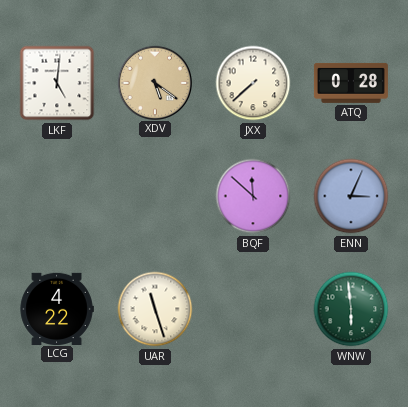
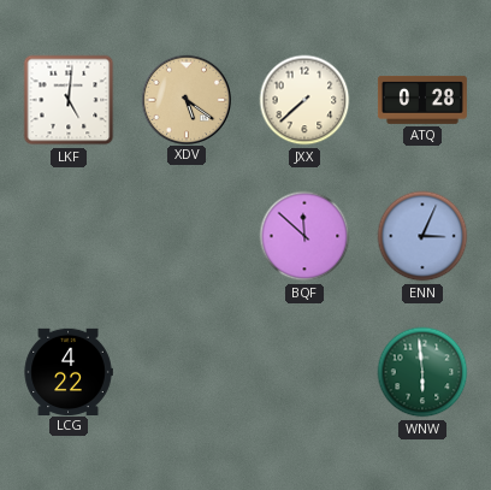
UAR: 11:27 -> none (155, 309)
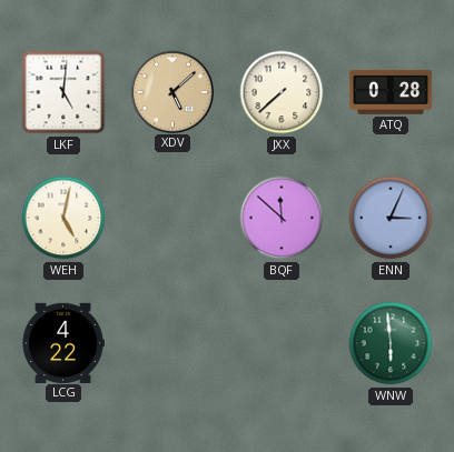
XDV: 5:21 -> 5:08 (171, 91)
WEH: none -> 5:02 (63, 218)
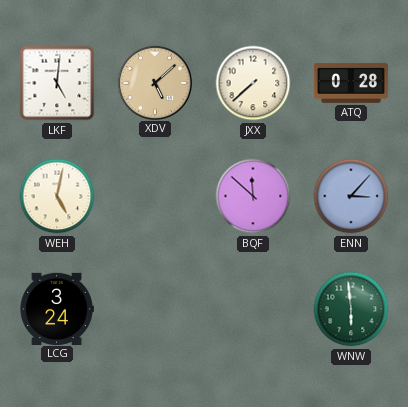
ENN: 3:04 -> 3:07 (351, 196)
LCG: 4:22 -> 3:24 (57, 308)
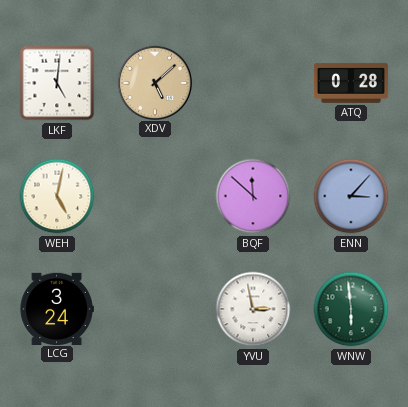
JXX: 7:38 -> none (253, 83)
YVU: none -> 2:58 (253, 309)
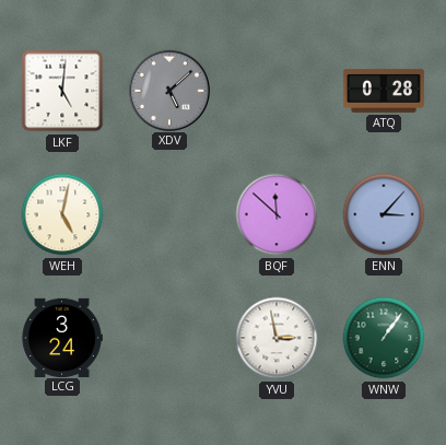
XDV dial: champagne -> grey (168, 90)
WNW: 5:59 -> 1:06 (384, 338)
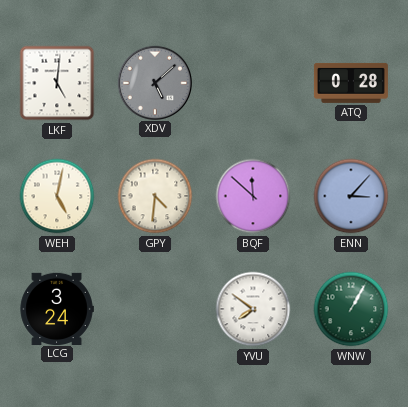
GPY: none -> 4:31 (155, 196)
YVU: 2:58 -> 7:51 (253, 309)
WNW: 1:06 -> 1:05 (351, 309)
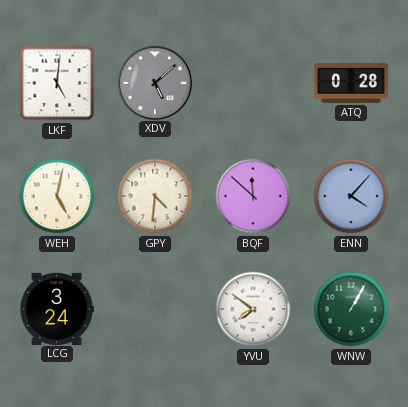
ENN: 3:07 -> 4:07 (351, 196)
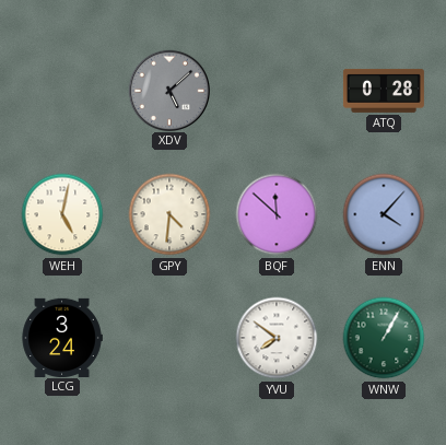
LKF: 5:01 -> none (57, 83)
